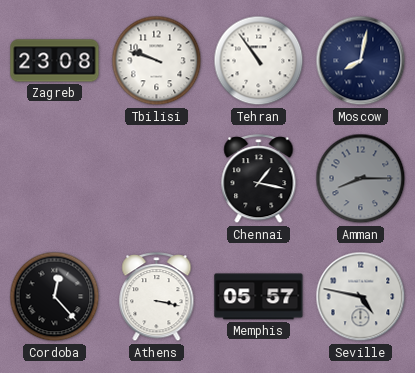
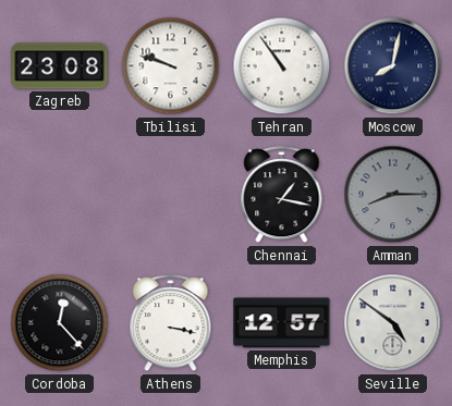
Memphis: 05:57 -> 12:57 (282, 323)
Seville: 4:47 -> 4:51 (393, 323)
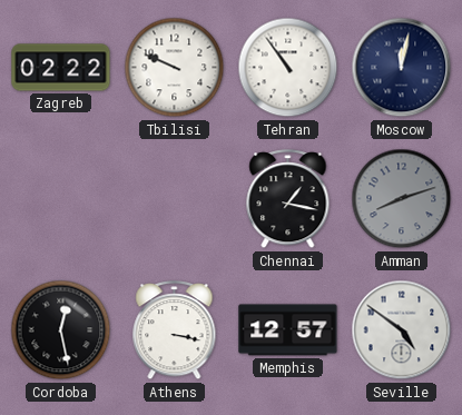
Zagreb: 23:08 -> 02:22 (61, 68)
Tbilisi: 9:48 -> 9:49 (175, 68)
Moscow: 8:02 -> 12:02 (402, 68)
Amman: 8:15 -> 8:12 (402, 199)
Cordoba: 12:23 -> 12:28 (61, 330)
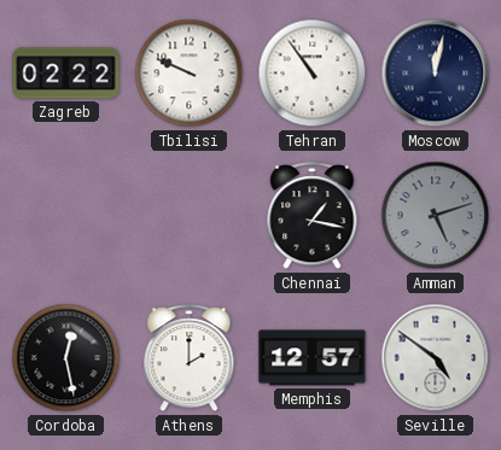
Amman: 8:12 -> 5:12 (436, 216)
Athens: 3:17 -> 2:00 (190, 358)
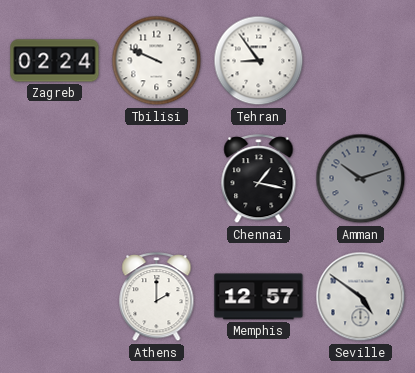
Zagreb: 02:22 -> 02:24 (55, 61)
Tehran: 10:54 -> 8:54 (259, 61)
Moscow: 12:02 -> none (436, 74)
Amman: 5:12 -> 10:12 (361, 179)
Cordoba: 12:28 -> none (66, 358)
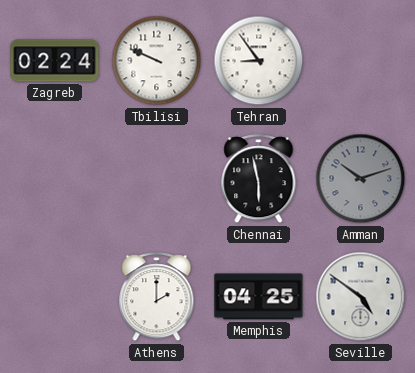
Chennai: 1:17 -> 5:58 (259, 179)
Memphis: 12:57 -> 04:25 (259, 297)
